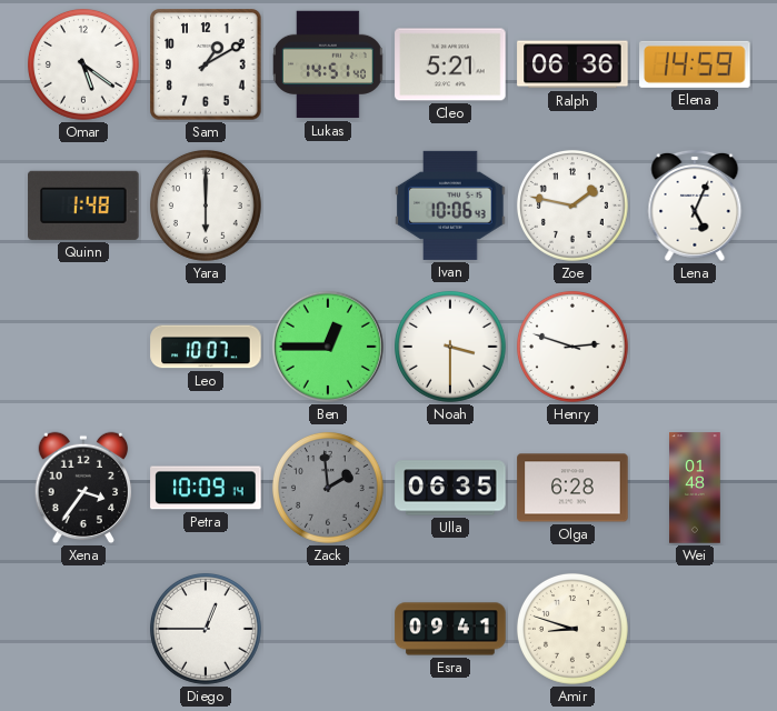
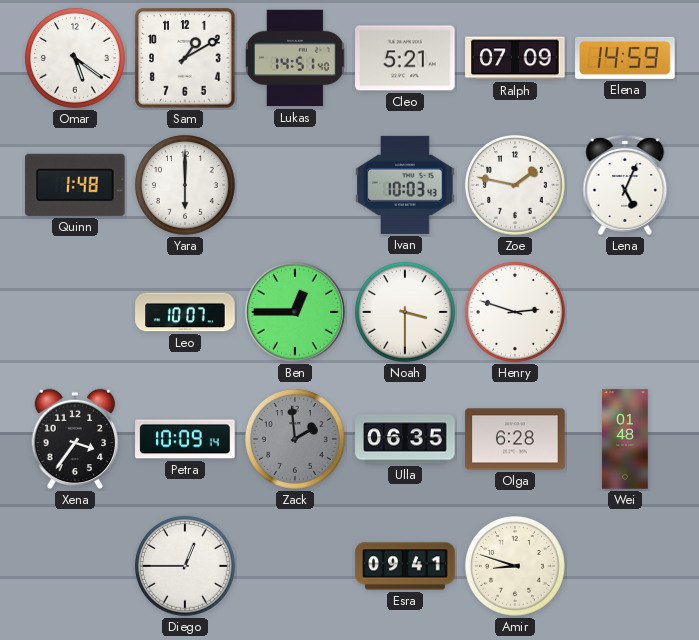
Ralph: 06:36 -> 07:09 (515, 58)
Ivan: 10:06 -> 10:03 (405, 185)
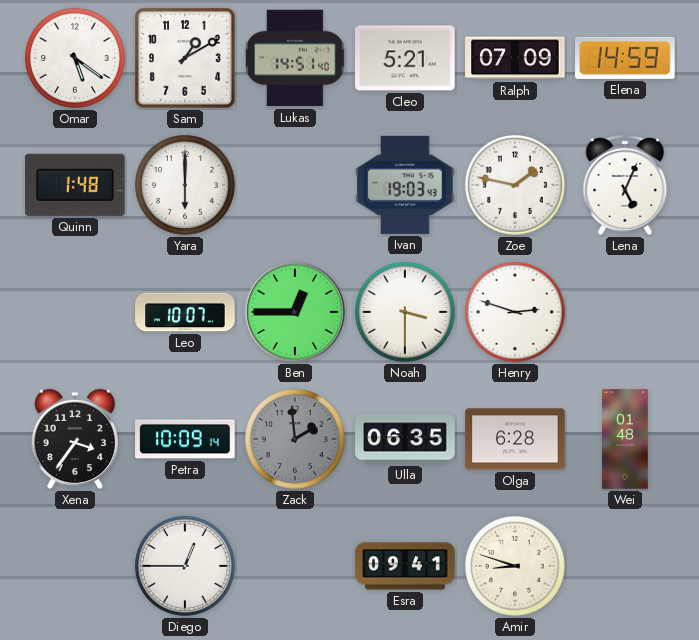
Ivan: 10:03 -> 19:03 (405, 185)
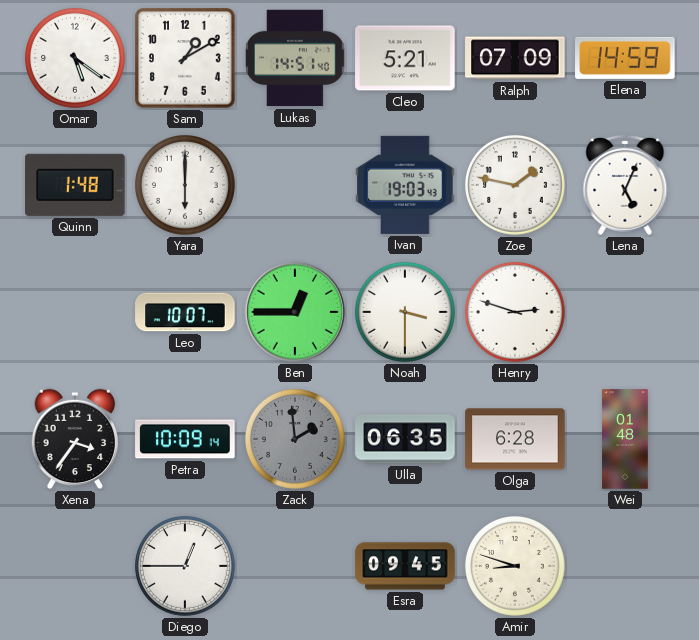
Esra: 09:41 -> 09:45 (405, 566)
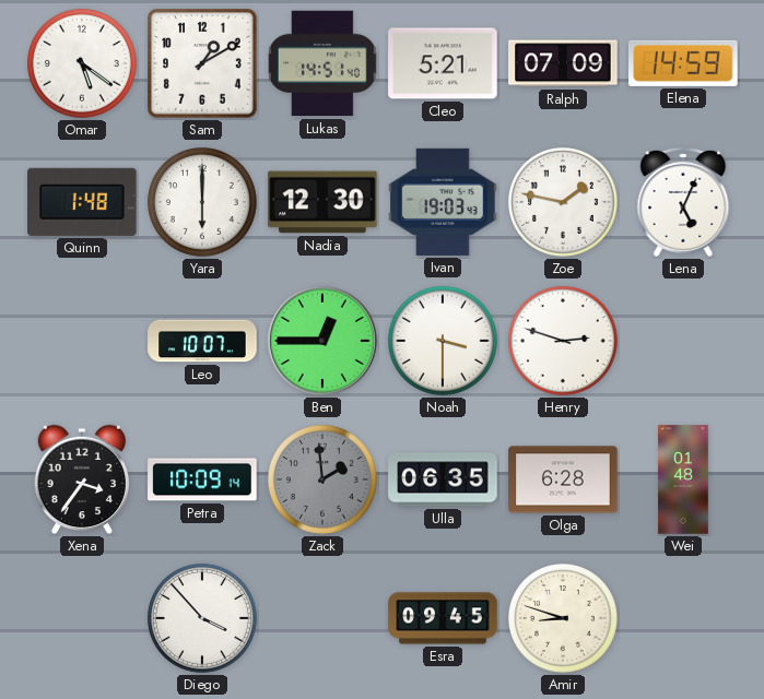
Nadia: none -> 12:30 (322, 202)
Diego: 12:45 -> 3:53 (202, 618)
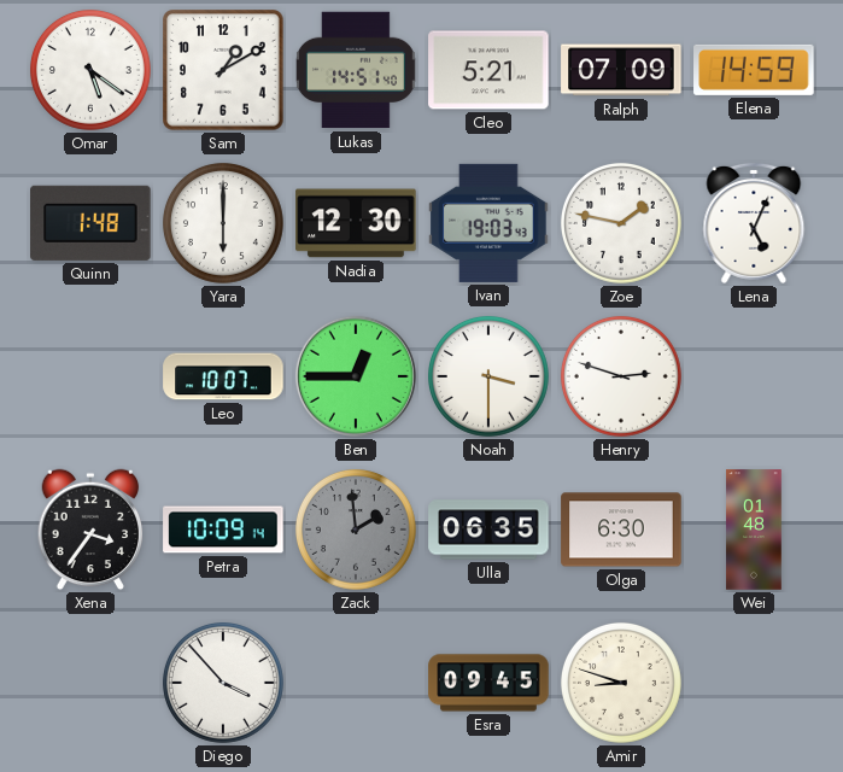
Olga: 6:28 -> 6:30 (621, 530)
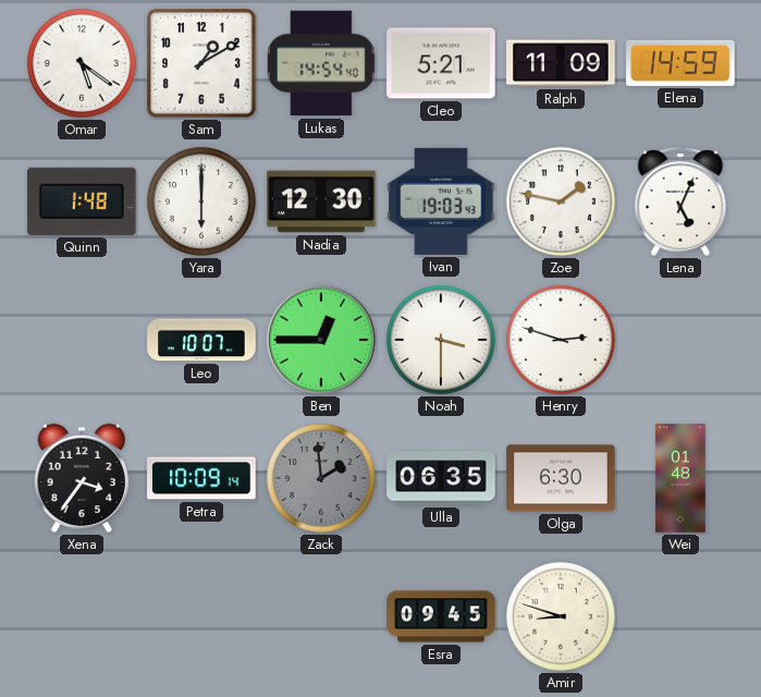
Lukas: 14:51 -> 14:54 (321, 63)
Ralph: 07:09 -> 11:09 (561, 63)
Diego: 3:53 -> none (223, 683)
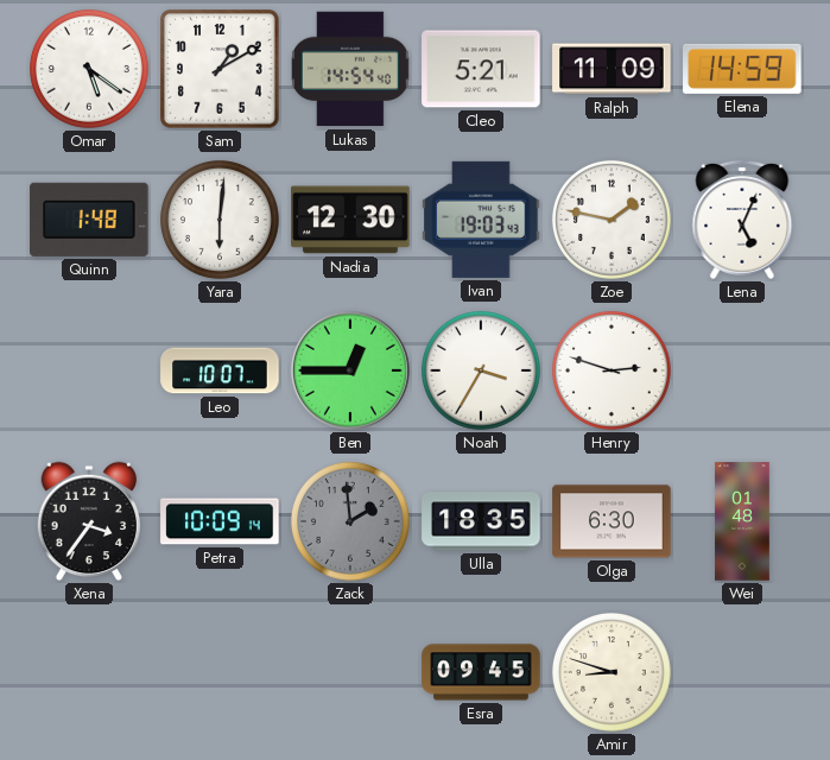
Yara: 6:00 -> 6:01 (220, 220)
Noah: 3:30 -> 3:35 (481, 370)
Ulla: 06:35 -> 18:35 (481, 521)
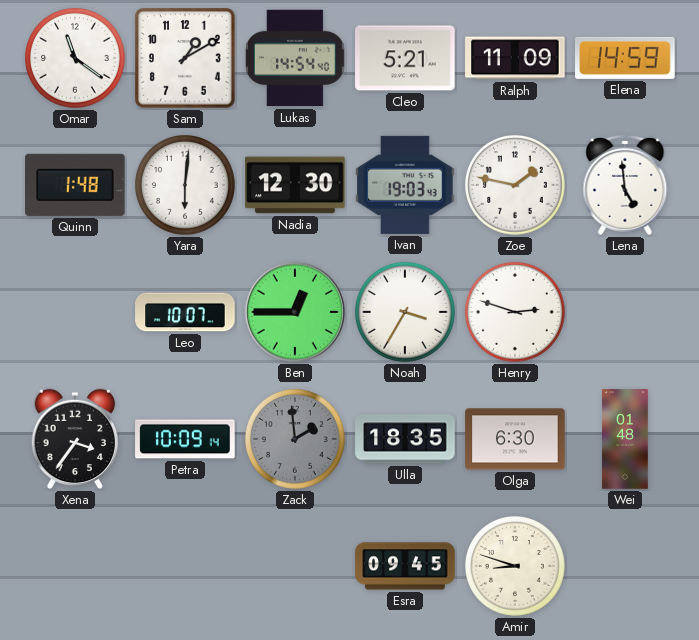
Omar: 5:21 -> 11:21 (75, 58)
Lena: 5:04 -> 4:59 (625, 185)
